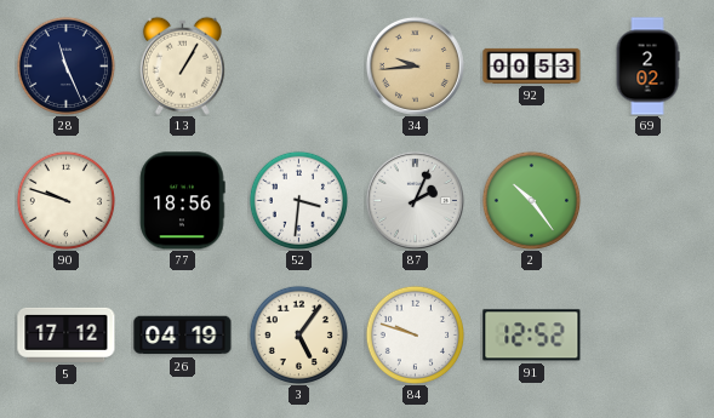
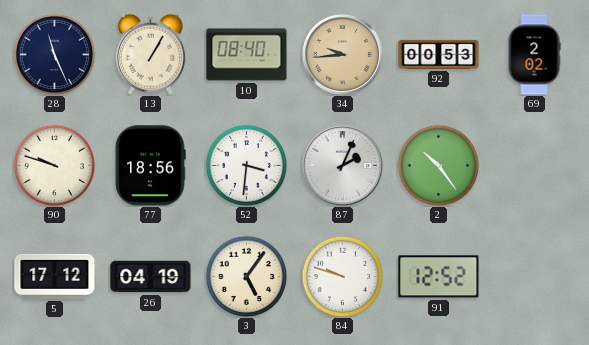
10: none -> 08:40 (247, 55)
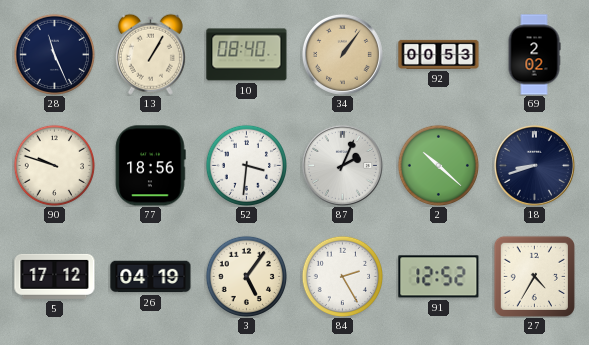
34: 9:44 -> 1:06 (342, 54)
2: 10:24 -> 10:22 (438, 165)
18: none -> 8:42 (534, 165)
84: 9:48 -> 2:25 (342, 276)
27: none -> 4:35 (534, 276)
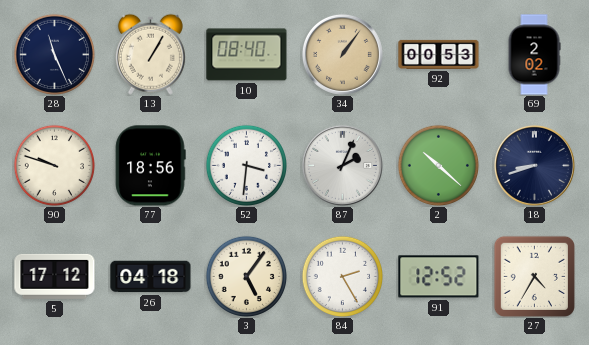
26: 04:19 -> 04:18 (151, 277)
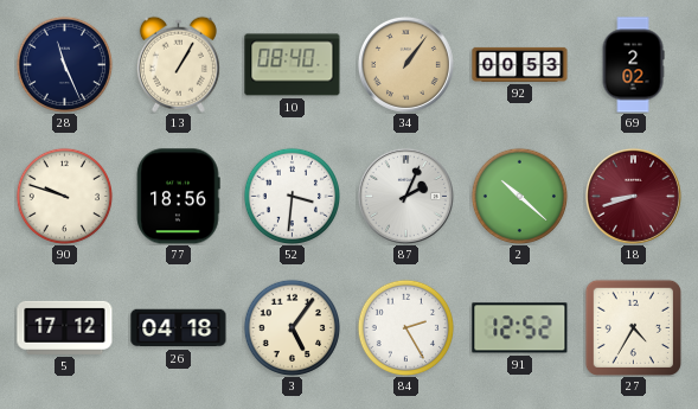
18 dial: navy -> burgundy (633, 196)
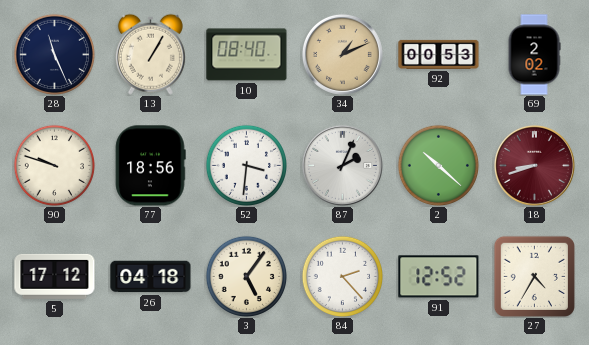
34: 1:06 -> 1:11 (342, 54)
84: 2:25 -> 2:23 (342, 276)
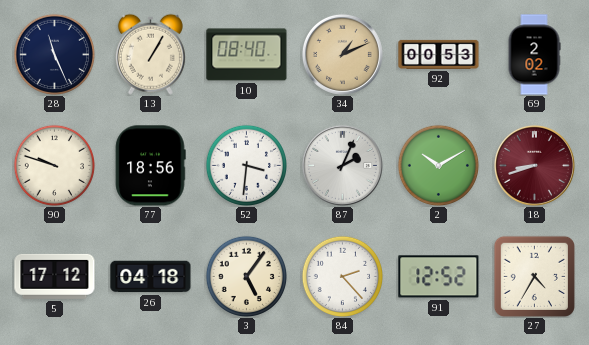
2: 10:22 -> 10:10 (438, 165)
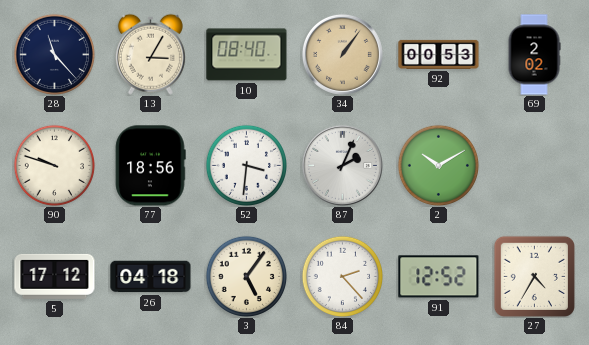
28: 11:26 -> 11:23 (54, 54)
13: 1:05 -> 3:05 (150, 54)
34: 1:11 -> 1:06 (342, 54)
18: 8:42 -> none (534, 165)
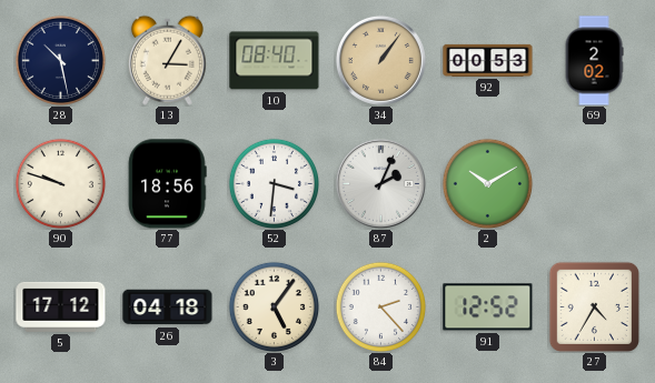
28: 11:23 -> 10:28 (60, 60)
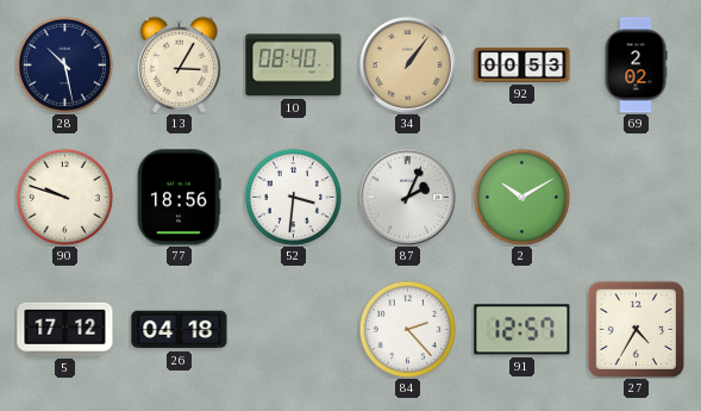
3: 5:06 -> none (274, 306)
91: 12:52 -> 12:57 (522, 330)
